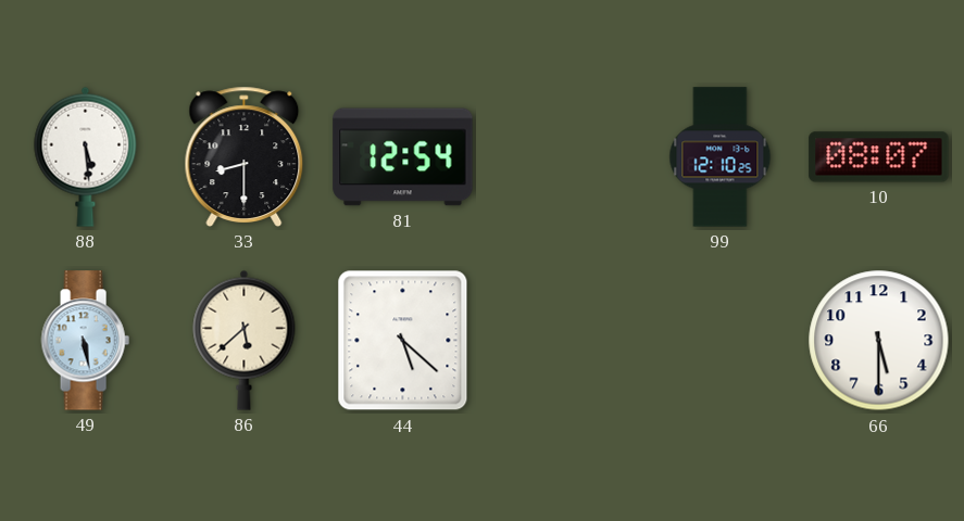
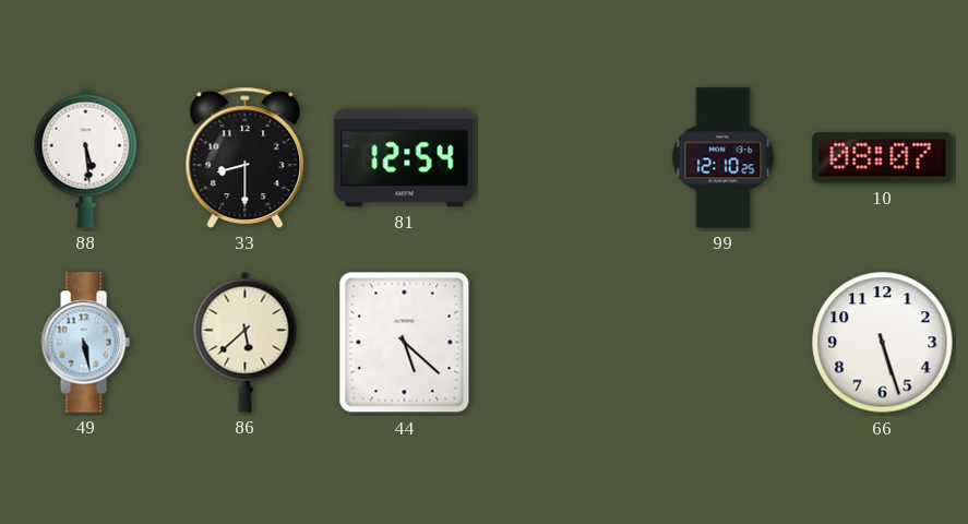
66: 5:30 -> 5:27 (883, 343)
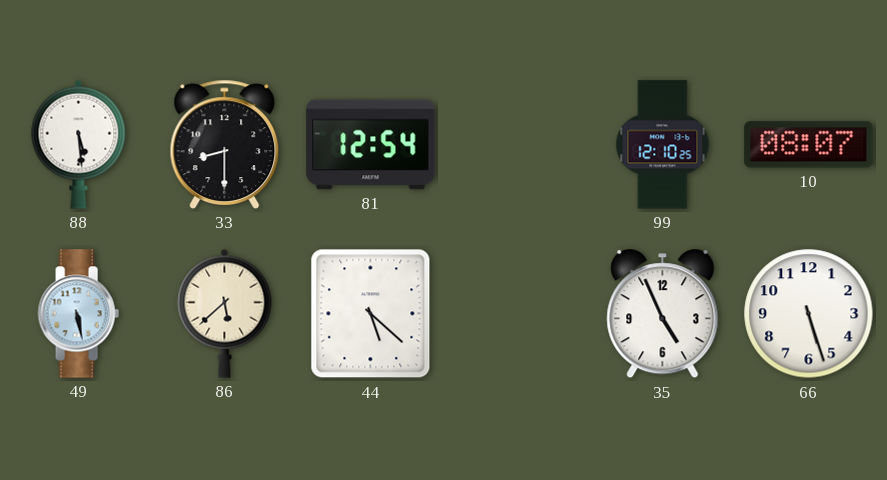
35: none -> 4:56 (663, 314)
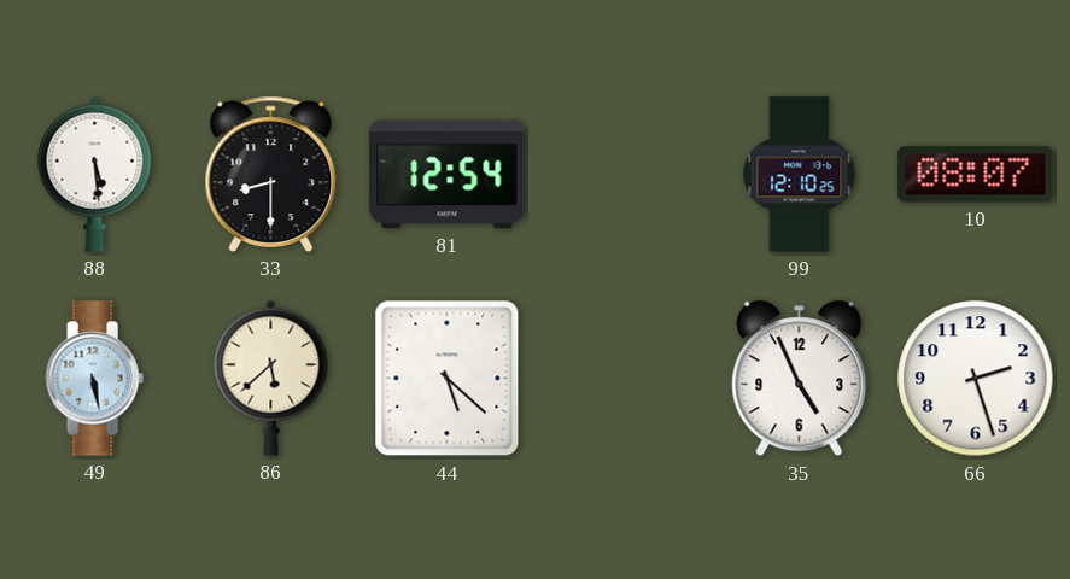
66: 5:27 -> 2:27 (976, 379)
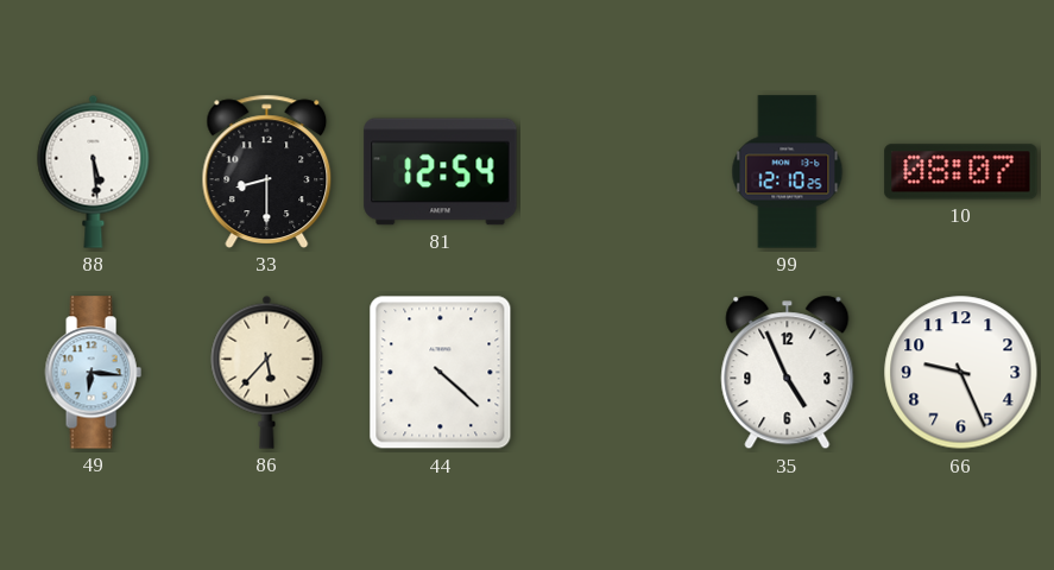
49: 5:28 -> 6:16 (93, 373)
86: 5:38 -> 5:37 (267, 372)
44: 5:22 -> 4:22 (441, 373)
66: 2:27 -> 9:26 (961, 373)
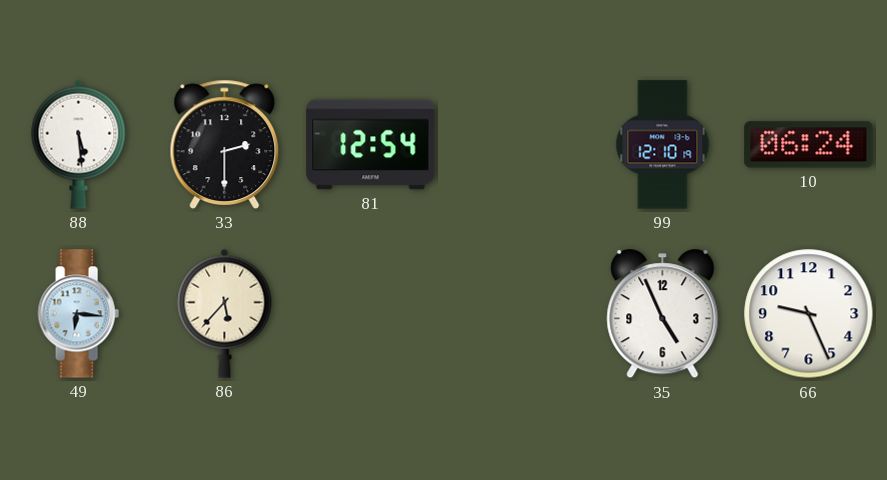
33: 8:30 -> 2:30 (225, 144)
99: 12:10:25 -> 12:10:19 (663, 145)
10: 08:07 -> 06:24 (809, 145)
44: 4:22 -> none (441, 373)
